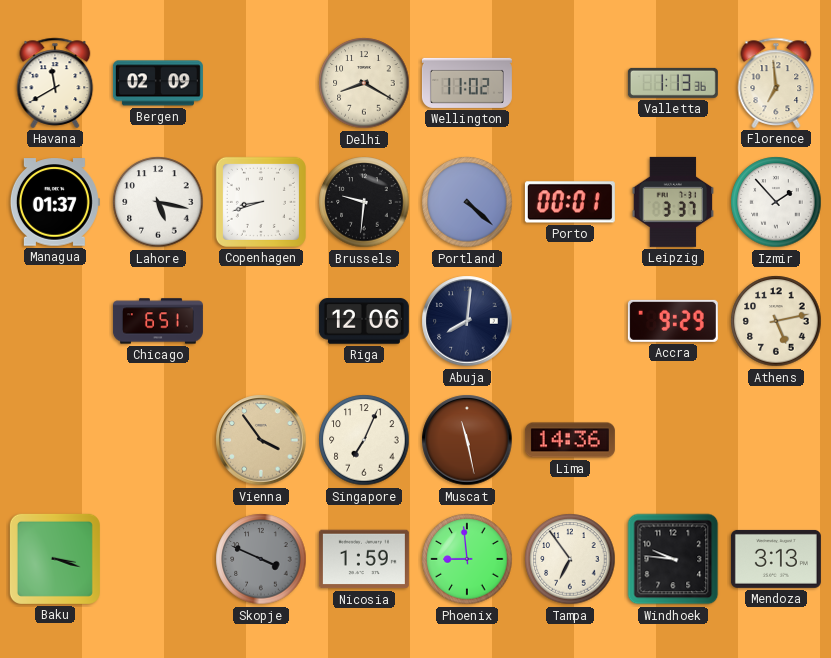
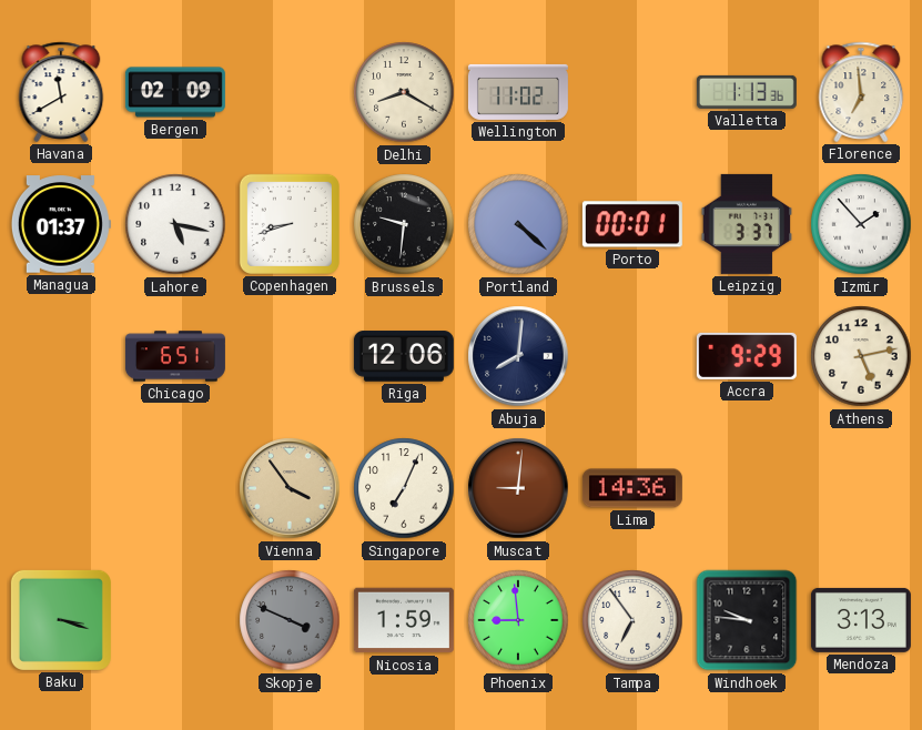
Muscat: 11:28 -> 9:01 (518, 488)
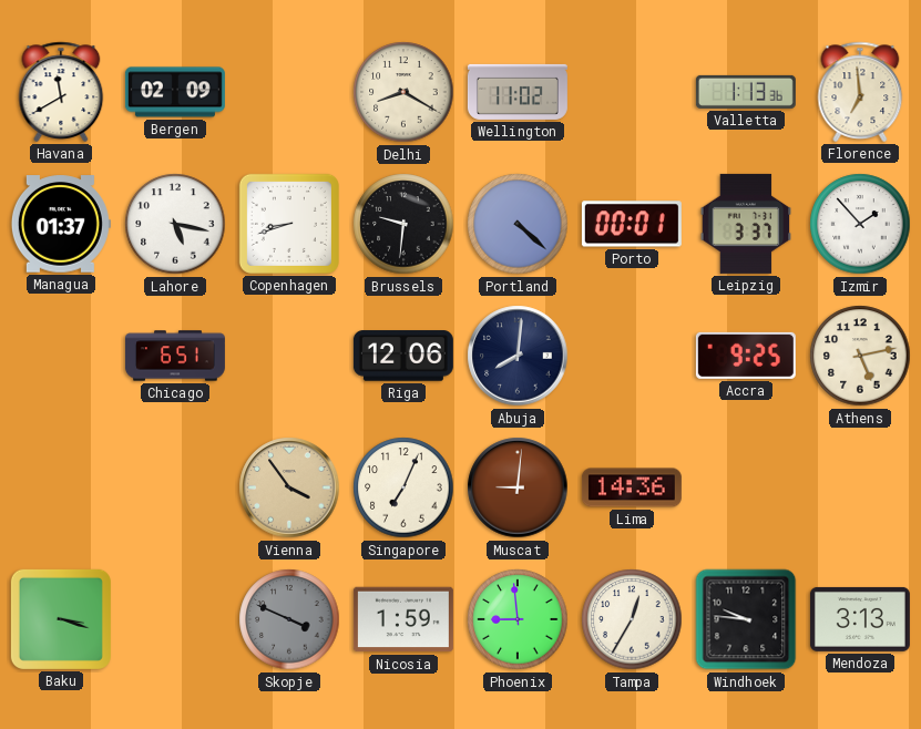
Accra: 9:29 -> 9:25 (746, 356)
Tampa: 6:54 -> 12:35 (632, 619)
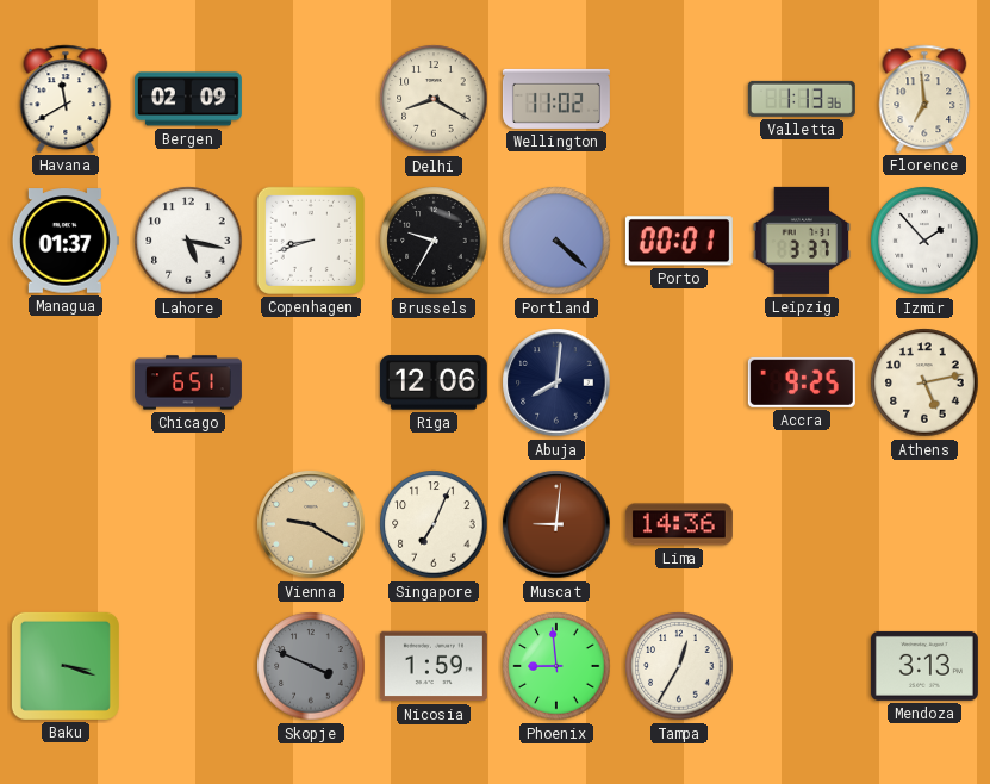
Brussels: 9:31 -> 9:35 (434, 241)
Vienna: 3:54 -> 9:20 (311, 524)
Windhoek: 9:46 -> none (746, 619)
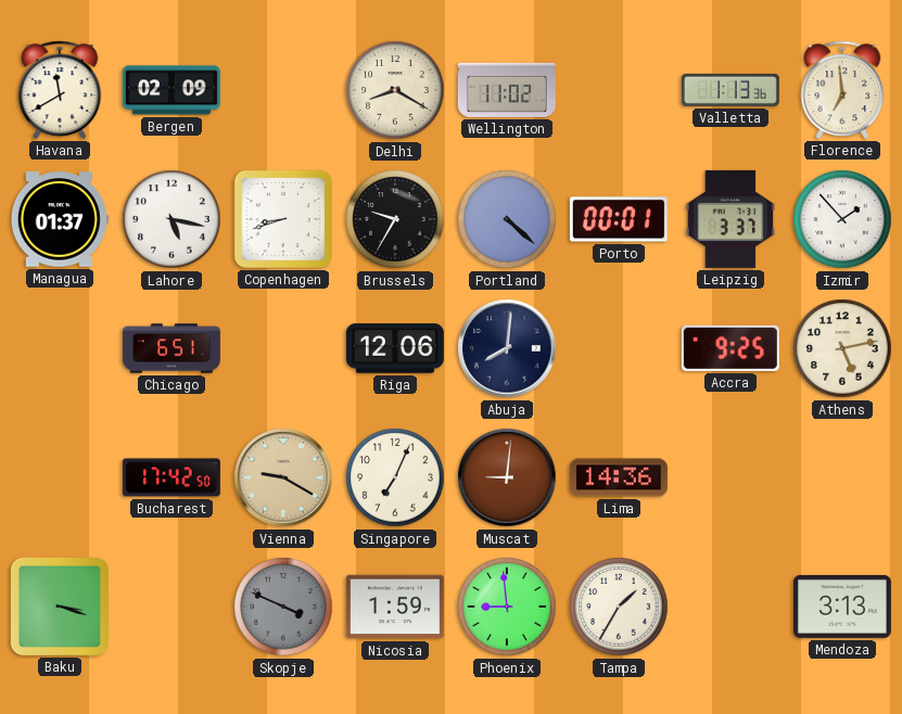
Bucharest: none -> 17:42 (171, 477)
Tampa: 12:35 -> 1:35 (619, 607)
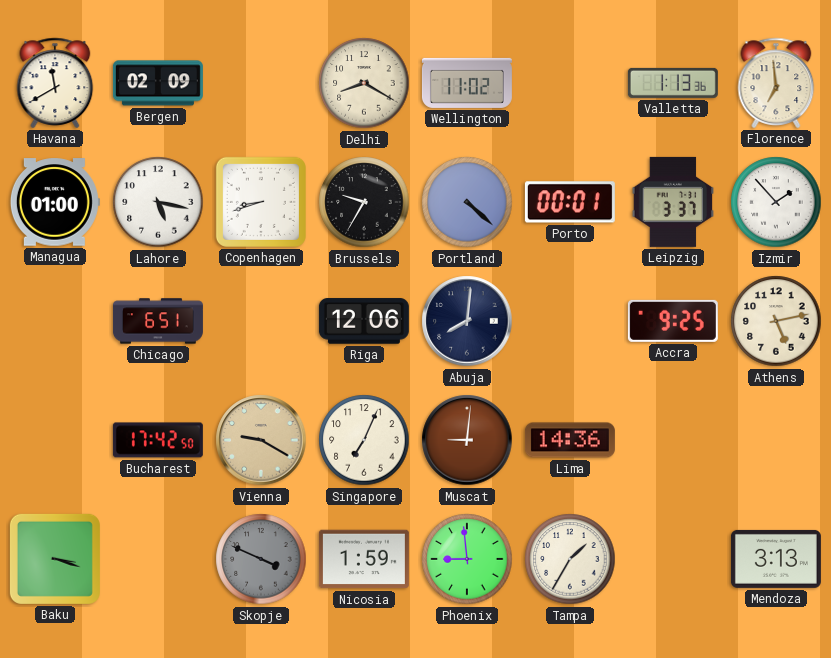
Managua: 01:37 -> 01:00 (55, 202)
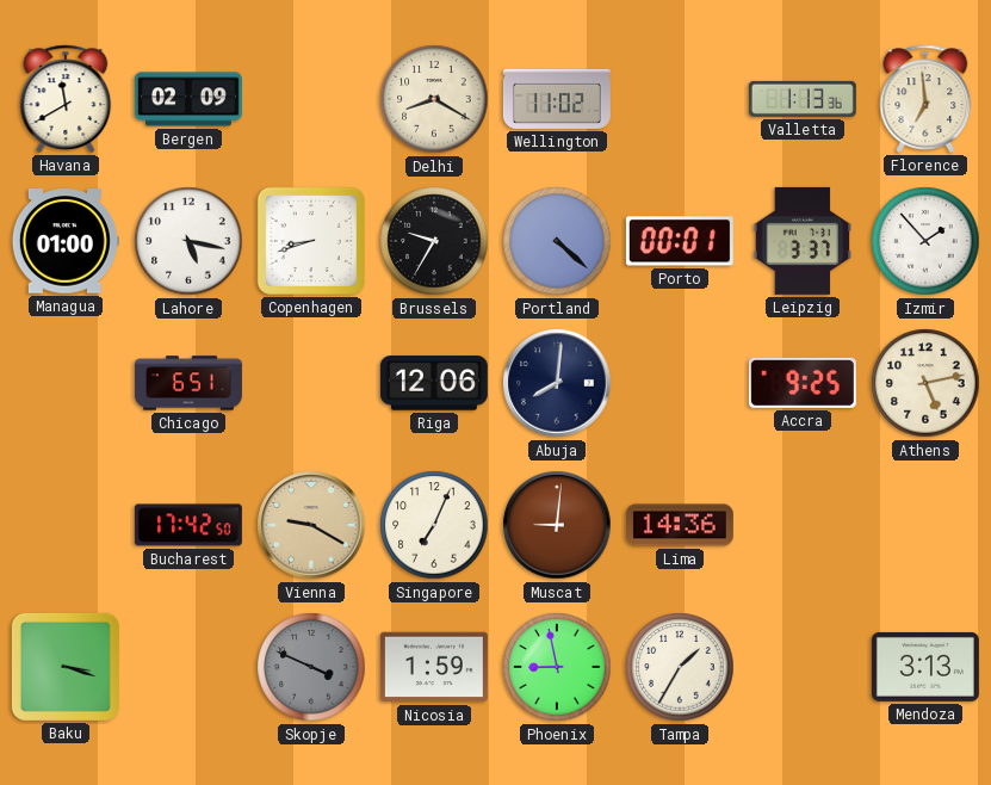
Phoenix: 8:59 -> 8:58 (557, 667)
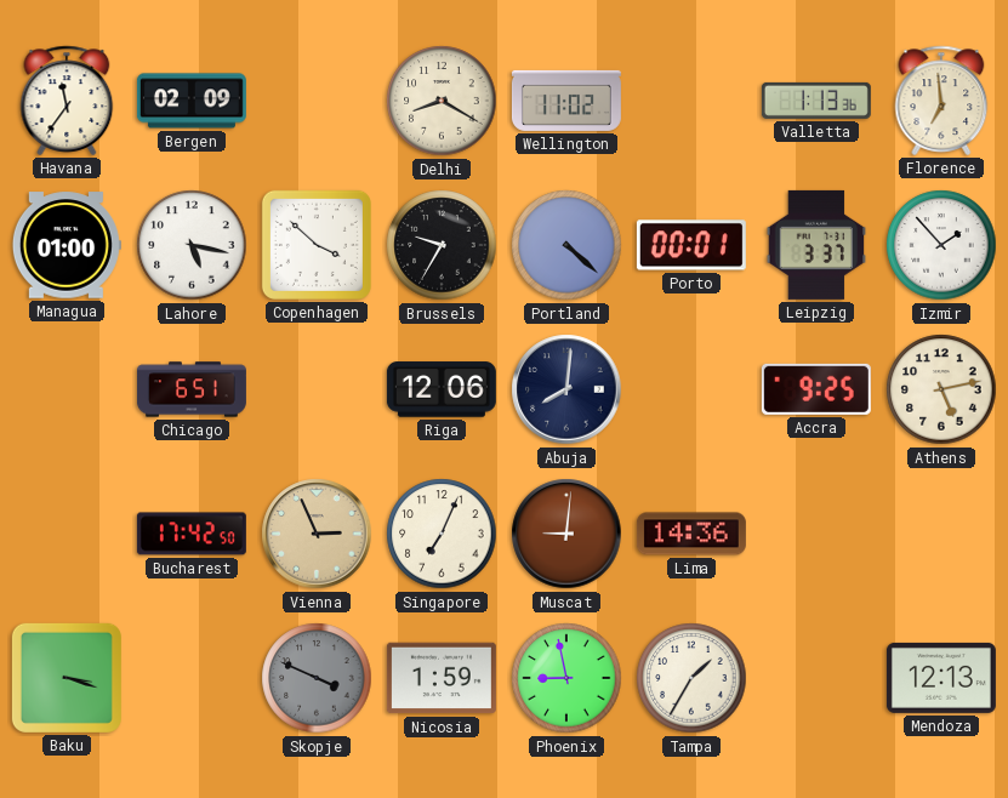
Havana: 11:40 -> 11:36 (67, 101)
Copenhagen: 8:42 -> 3:52 (317, 245)
Vienna: 9:20 -> 2:56 (317, 534)
Mendoza: 3:13 -> 12:13 (941, 678)
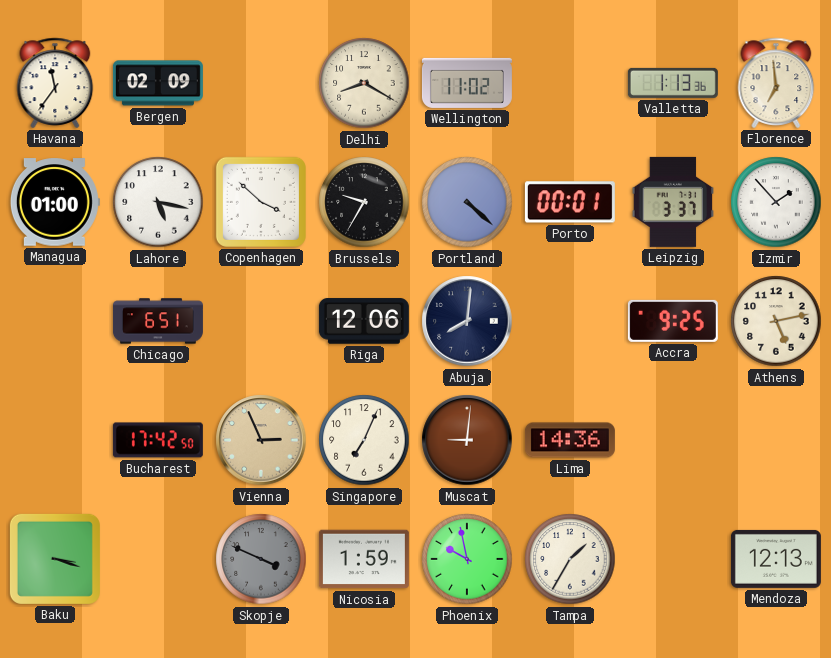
Phoenix: 8:58 -> 9:58 (467, 559)
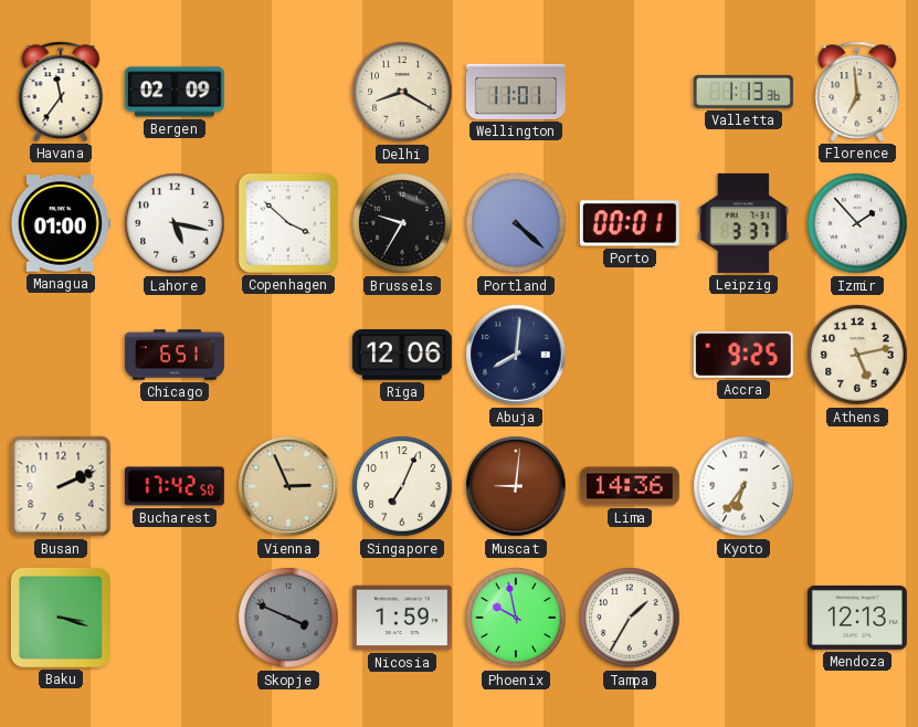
Wellington: 11:02 -> 11:01 (516, 92)
Busan: none -> 2:11 (61, 486)
Kyoto: none -> 6:36 (743, 486)
